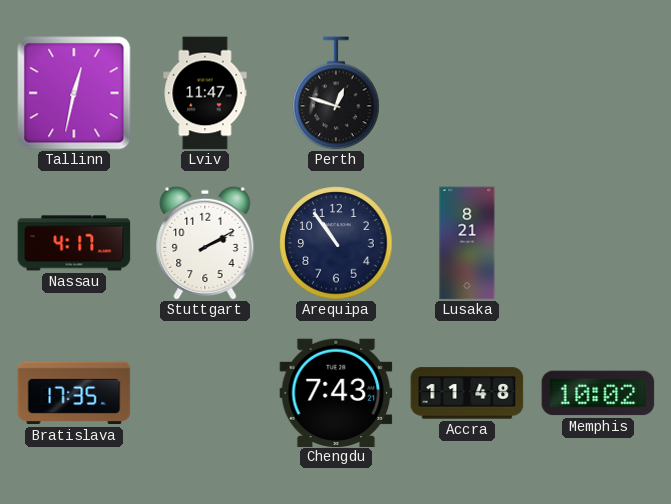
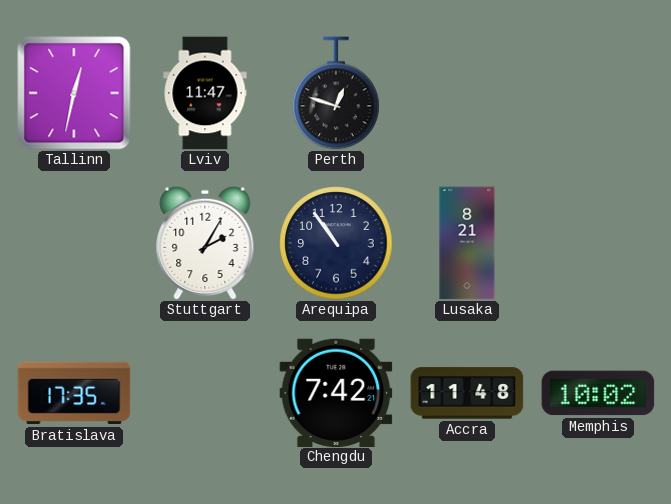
Nassau: 4:17 -> none (74, 243)
Stuttgart: 2:10 -> 2:05 (205, 243)
Chengdu: 7:43 -> 7:42 (336, 392)
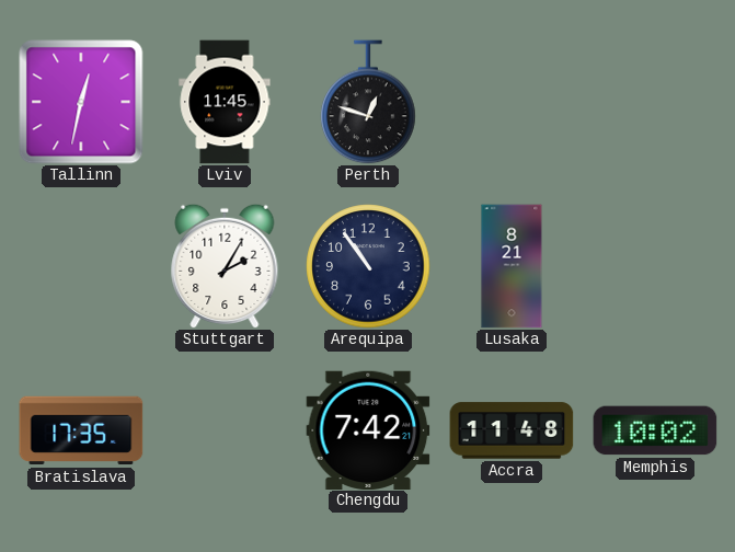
Lviv: 11:47 -> 11:45 (225, 102)
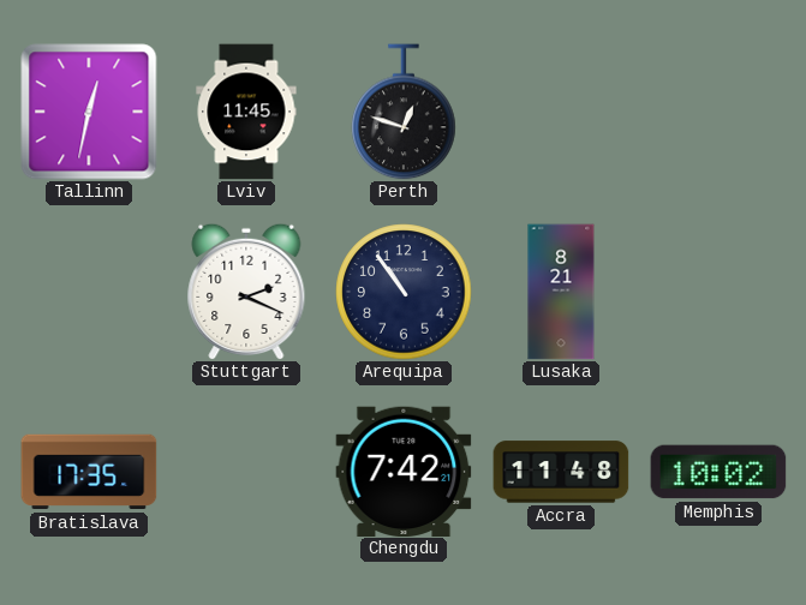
Stuttgart: 2:05 -> 2:19 (246, 292)
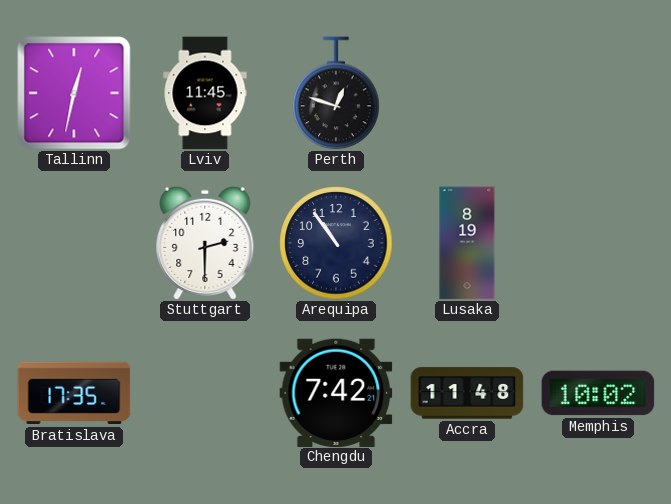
Stuttgart: 2:19 -> 2:30 (205, 243)
Lusaka: 8:21 -> 8:19 (467, 243)
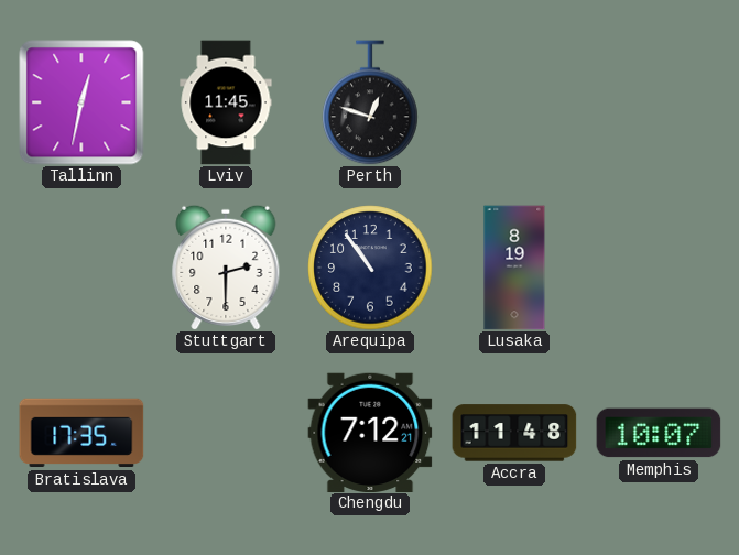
Chengdu: 7:42 -> 7:12 (370, 432)
Memphis: 10:02 -> 10:07 (659, 433)
